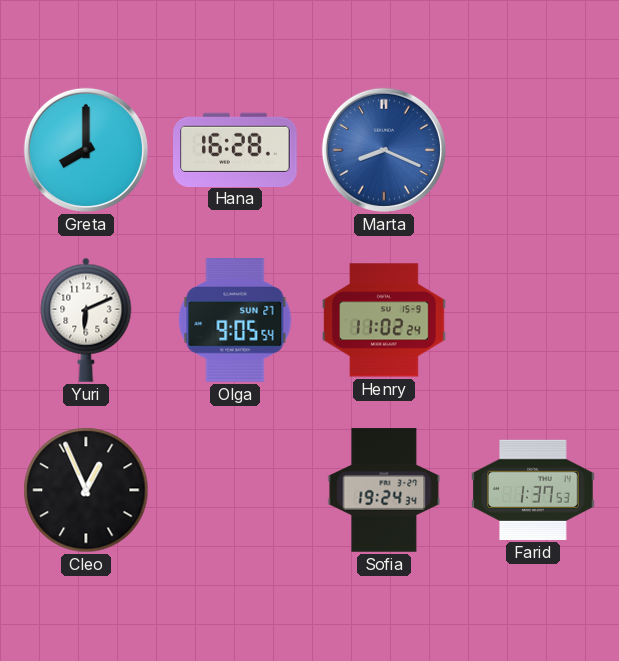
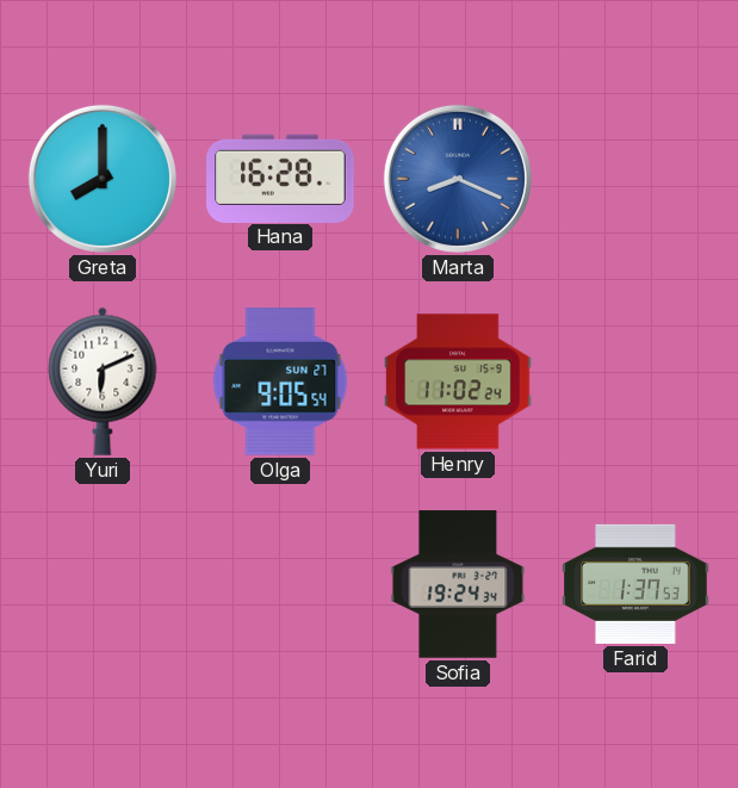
Cleo: 12:56 -> none (86, 490)
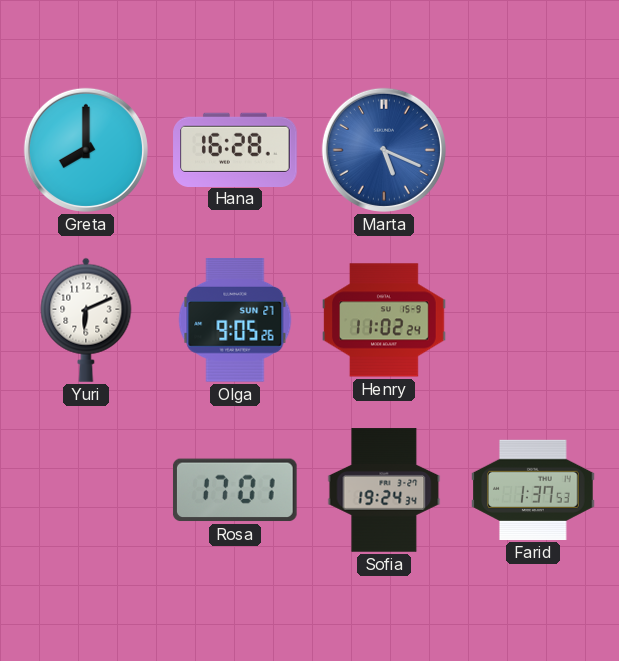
Marta: 8:19 -> 5:19 (384, 150)
Olga: 9:05:54 -> 9:05:26 (235, 321)
Rosa: none -> 17:01 (235, 490)
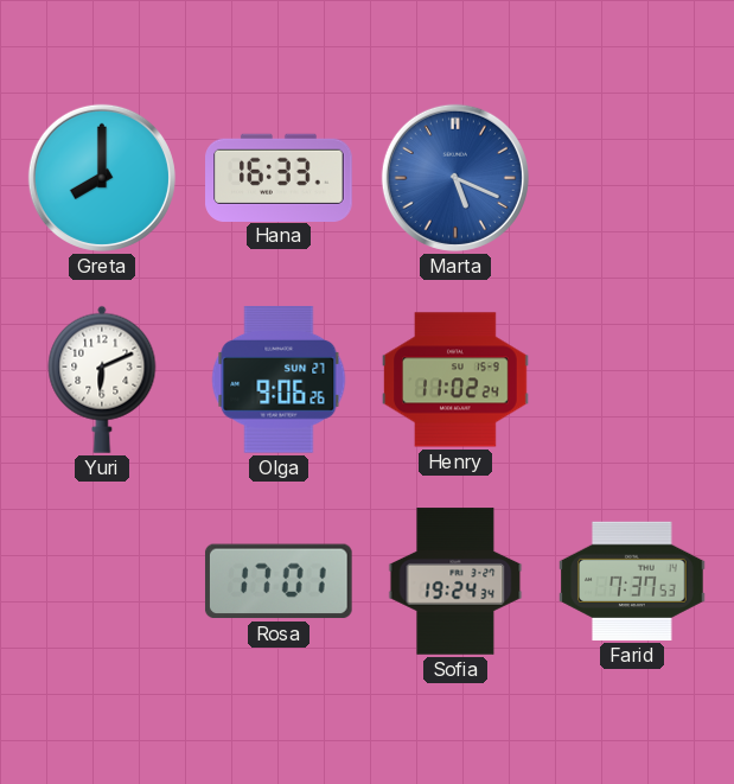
Hana: 16:28 -> 16:33 (279, 177)
Olga: 9:05 -> 9:06 (279, 381)
Farid: 1:37 -> 7:37 (632, 581)
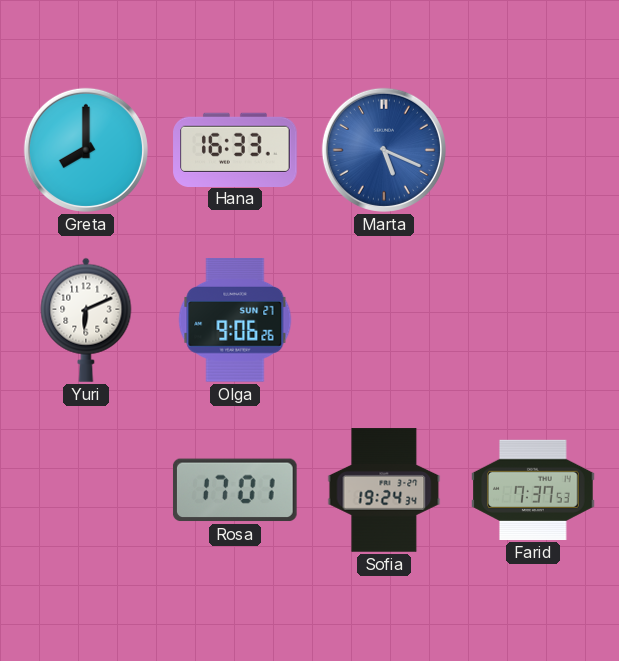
Henry: 11:02 -> none (455, 380)
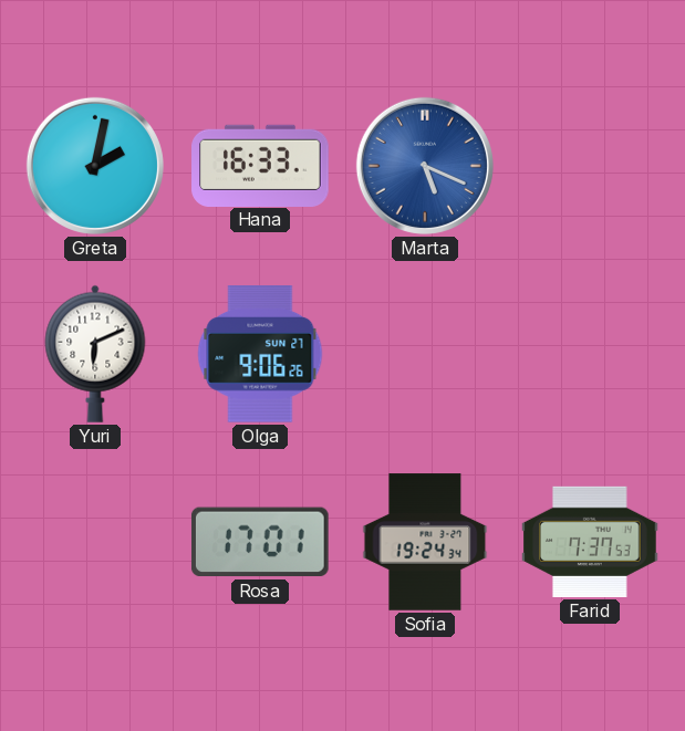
Greta: 8:00 -> 2:02 (95, 166)
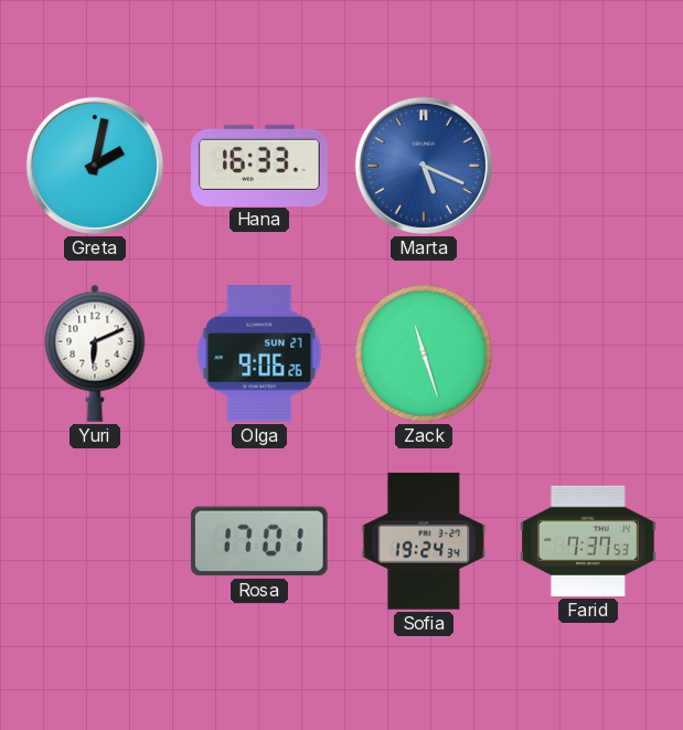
Zack: none -> 11:27 (424, 353)
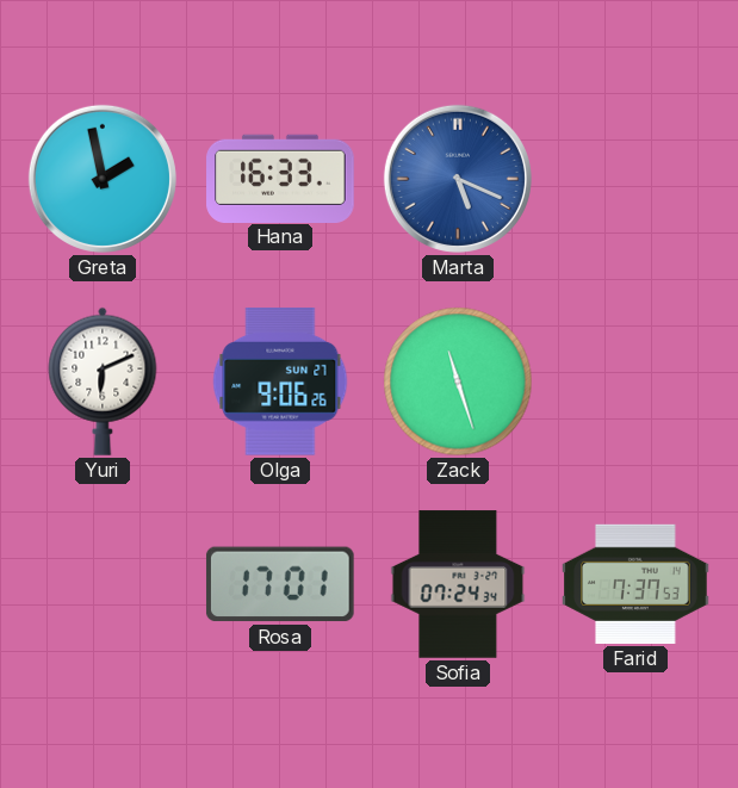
Greta: 2:02 -> 1:58 (103, 179)
Sofia: 19:24 -> 07:24 (458, 584)
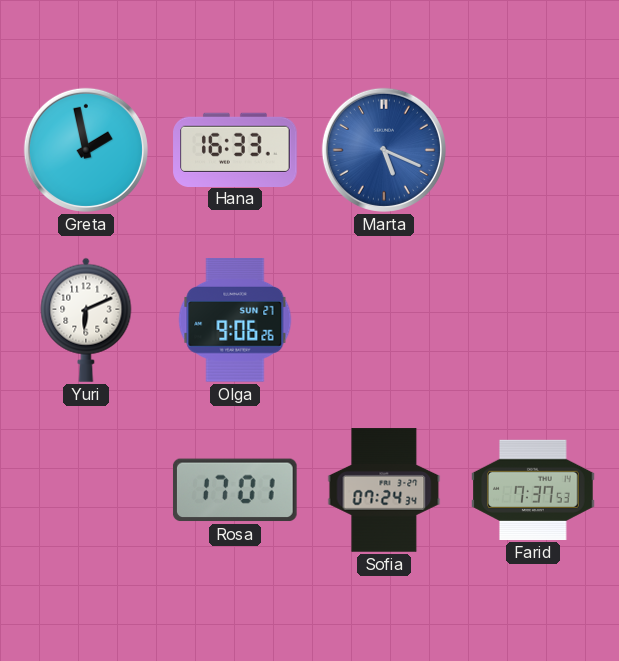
Zack: 11:27 -> none (458, 381)
